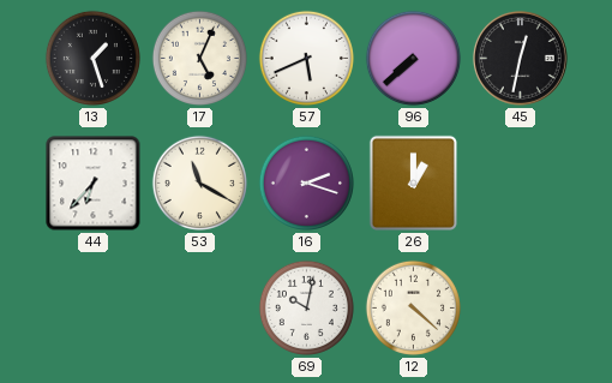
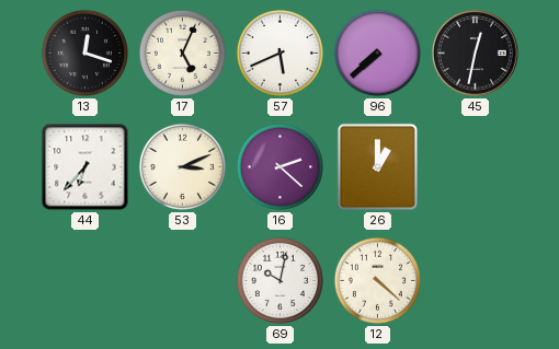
13: 1:27 -> 12:18 (84, 53)
53: 11:20 -> 3:11 (182, 166)
16: 2:18 -> 2:22 (279, 166)
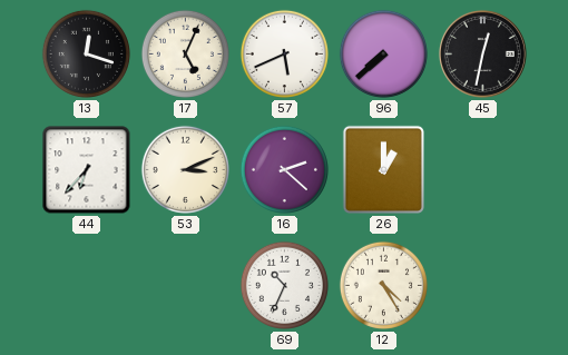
69: 10:02 -> 10:34 (284, 285)
12: 4:22 -> 4:25 (383, 285)
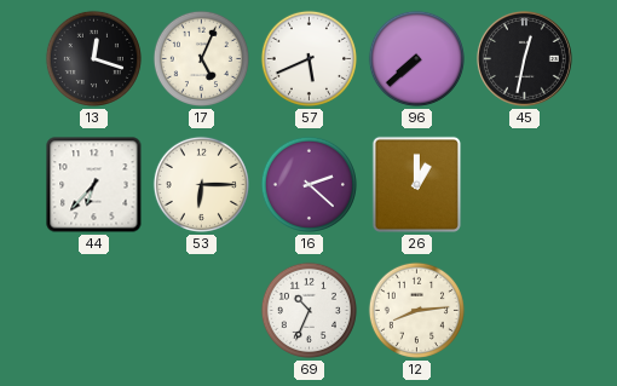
53: 3:11 -> 6:15 (201, 184)
12: 4:25 -> 8:14 (416, 310)
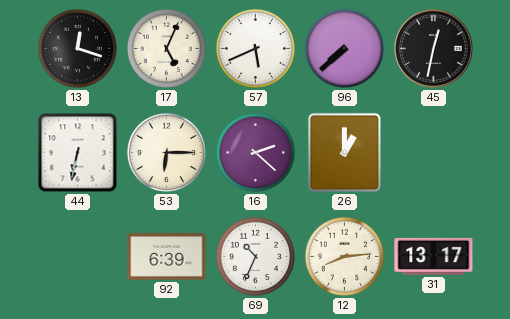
44: 6:37 -> 6:32 (78, 153)
92: none -> 6:39 (167, 257)
31: none -> 13:17 (434, 256)
